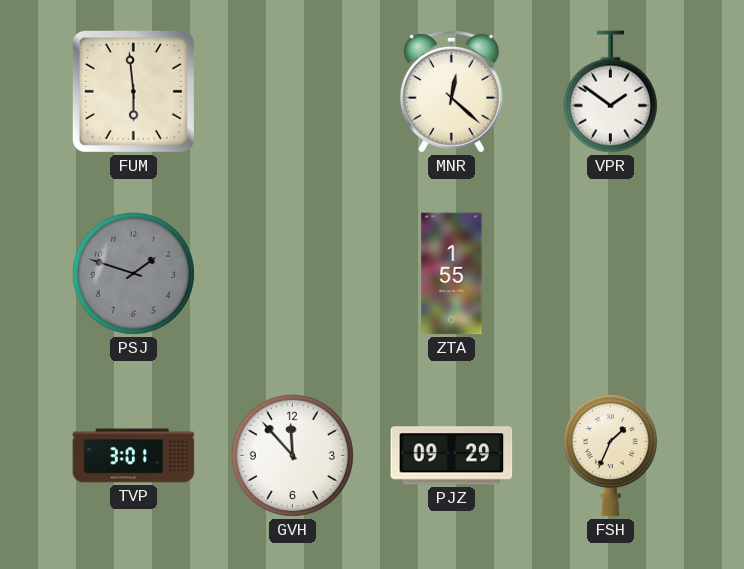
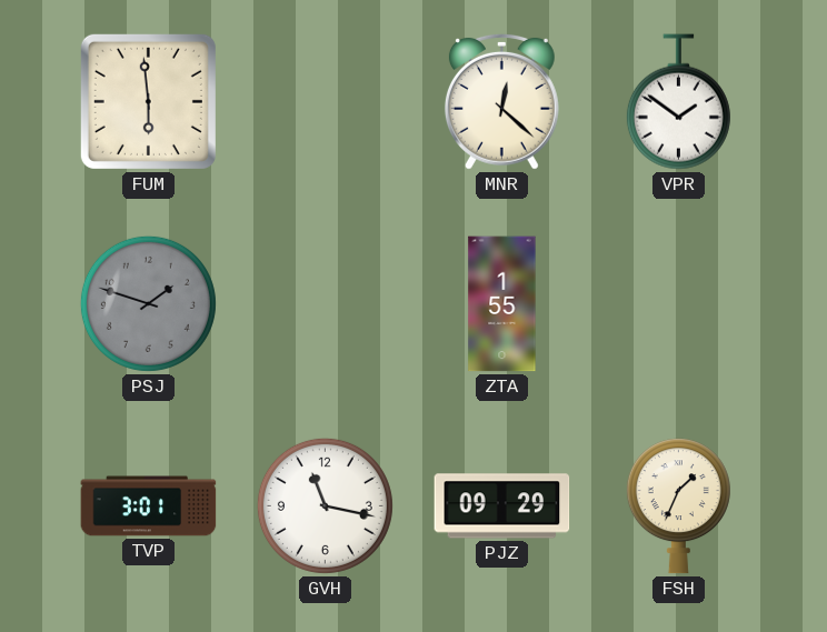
GVH: 11:53 -> 11:17 (325, 505)
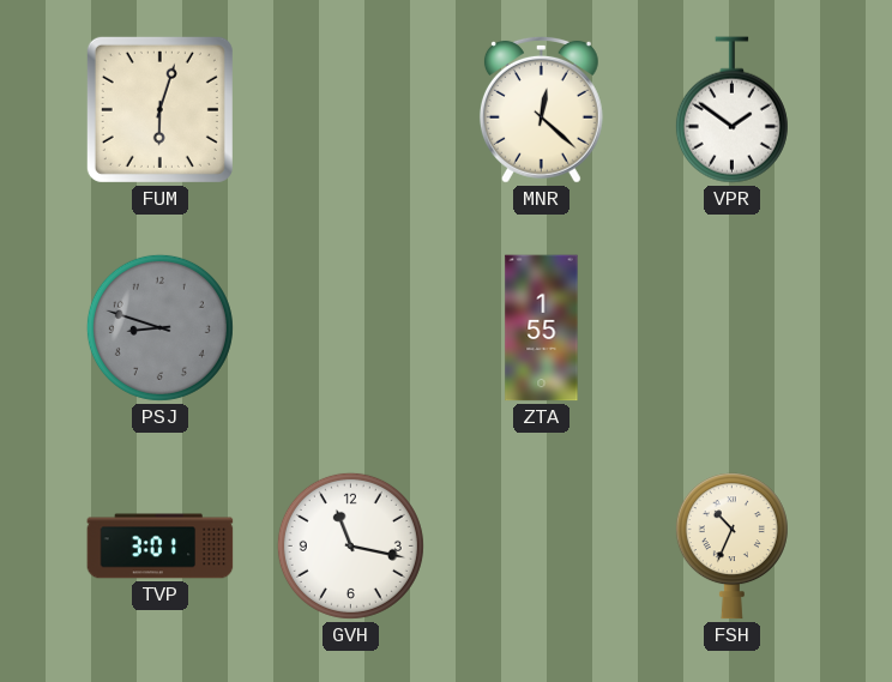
FUM: 5:59 -> 6:03 (159, 109)
PSJ: 1:48 -> 8:48 (159, 327)
PJZ: 09:29 -> none (502, 506)
FSH: 1:34 -> 10:34 (731, 547)
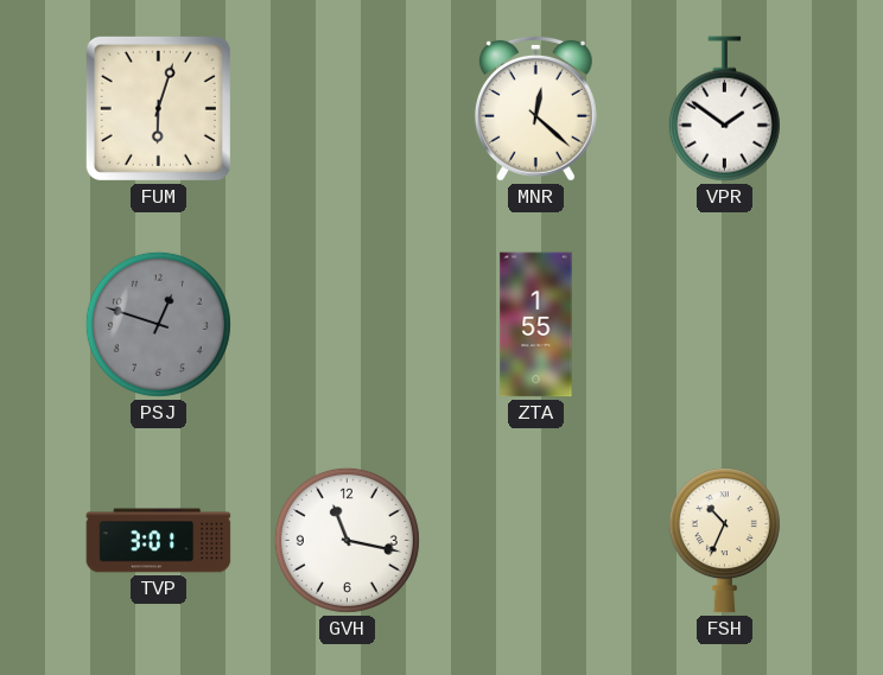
PSJ: 8:48 -> 12:48 (158, 324)
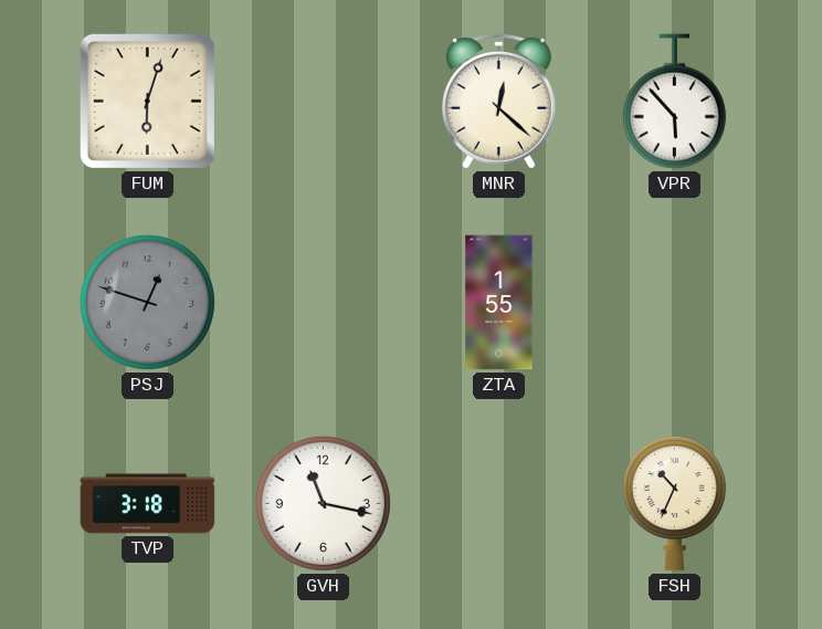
VPR: 1:51 -> 5:53 (674, 102)
TVP: 3:01 -> 3:18 (148, 504)
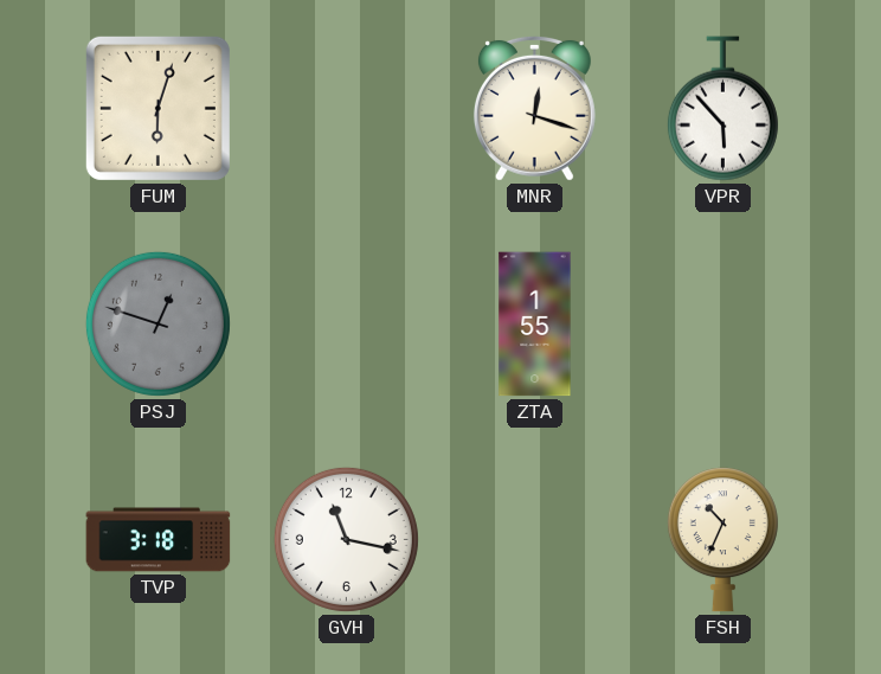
MNR: 12:22 -> 12:18 (534, 108)
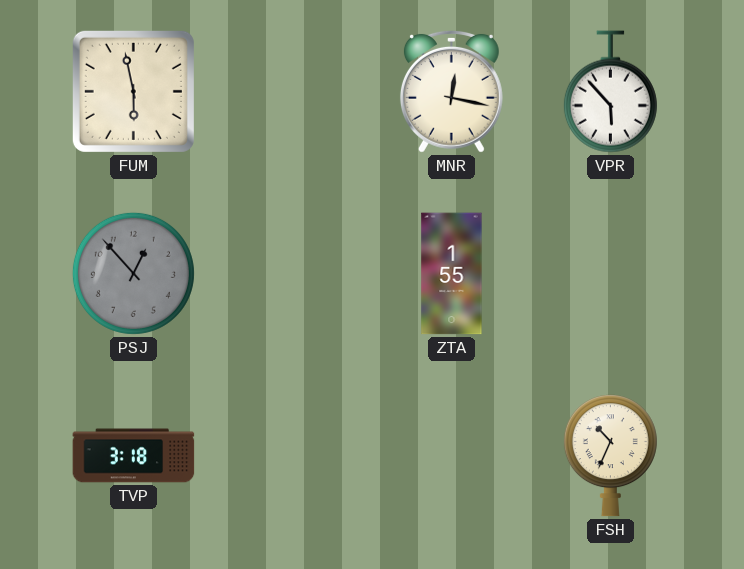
FUM: 6:03 -> 5:58 (133, 91)
MNR: 12:18 -> 12:17 (451, 91)
PSJ: 12:48 -> 12:53 (133, 273)
GVH: 11:17 -> none (346, 539)
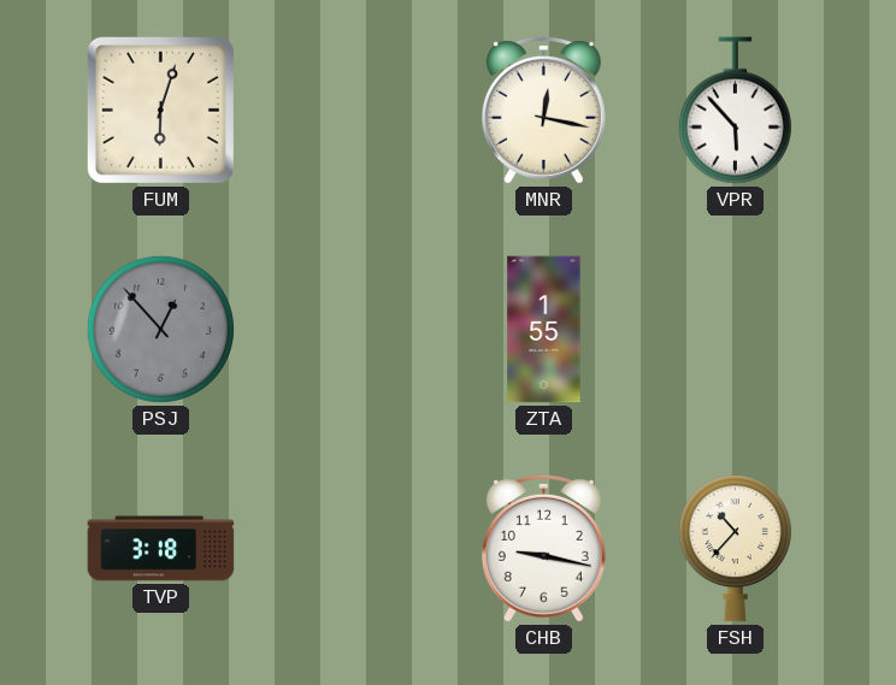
FUM: 5:58 -> 6:03 (160, 110)
CHB: none -> 9:17 (543, 548)
FSH: 10:34 -> 10:37 (735, 549)
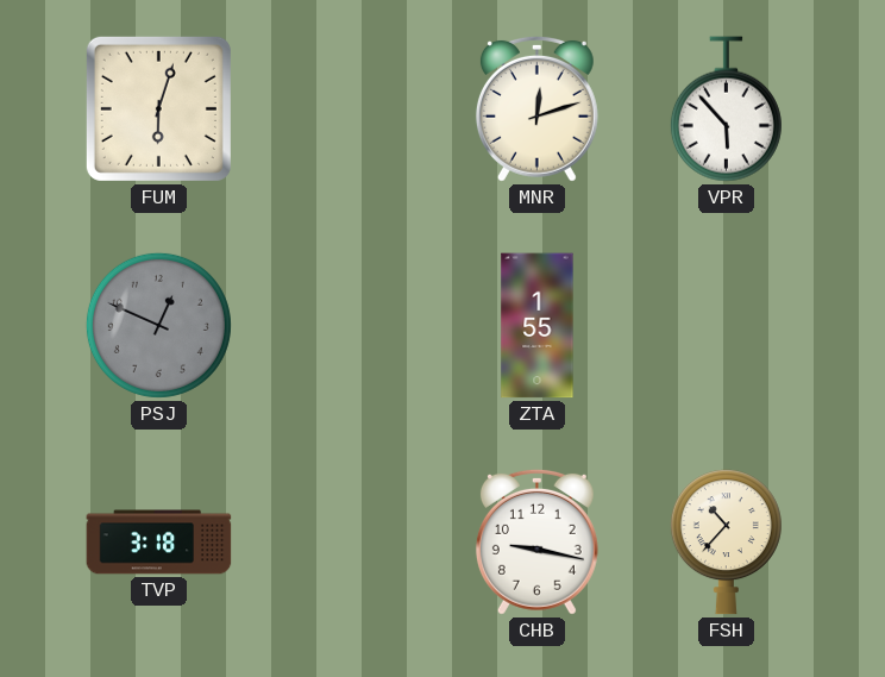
MNR: 12:17 -> 12:12 (536, 108)
PSJ: 12:53 -> 12:49 (158, 325)
